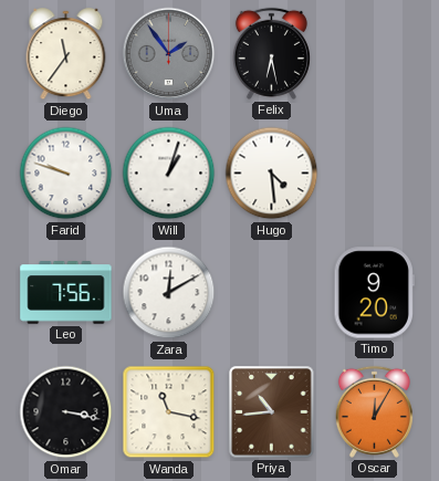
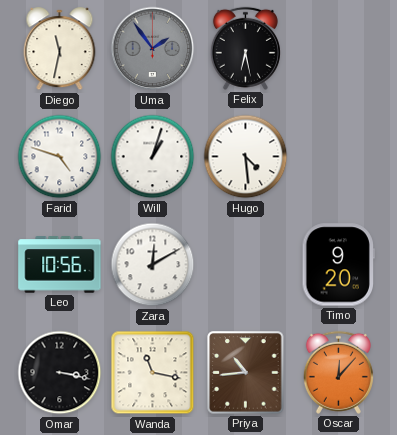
Diego: 11:36 -> 11:32 (60, 49)
Farid: 9:48 -> 4:48 (60, 157)
Leo: 7:56 -> 10:56 (60, 265)
Oscar: 12:05 -> 12:07 (338, 372)
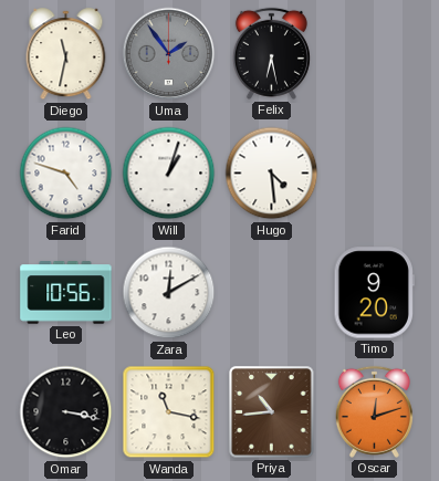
Oscar: 12:07 -> 12:12 (374, 411)
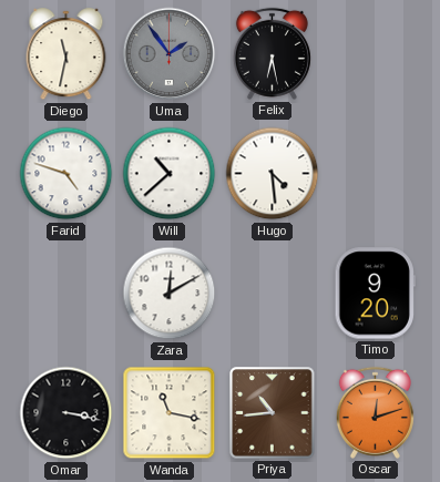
Will: 1:03 -> 10:38 (170, 174)
Leo: 10:56 -> none (66, 293)
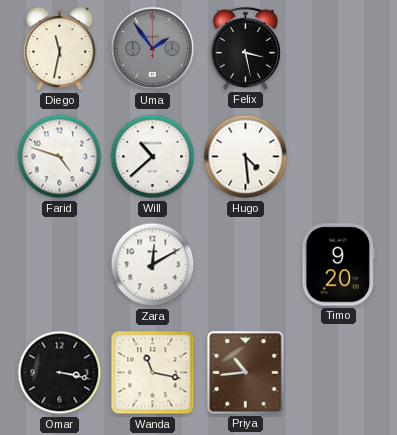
Felix: 6:28 -> 3:28 (245, 48)
Oscar: 12:12 -> none (375, 412)
